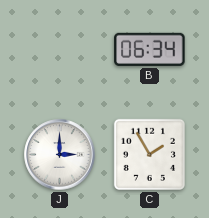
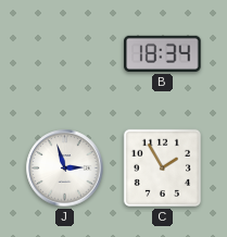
B: 06:34 -> 18:34 (163, 53)
J: 3:00 -> 2:57 (65, 169)
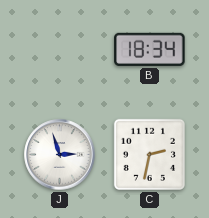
C: 1:55 -> 2:32 (149, 154)
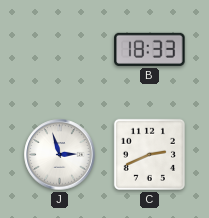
B: 18:34 -> 18:33 (150, 49)
C: 2:32 -> 2:41 (149, 154)
